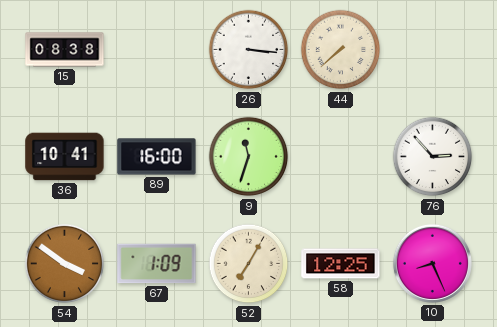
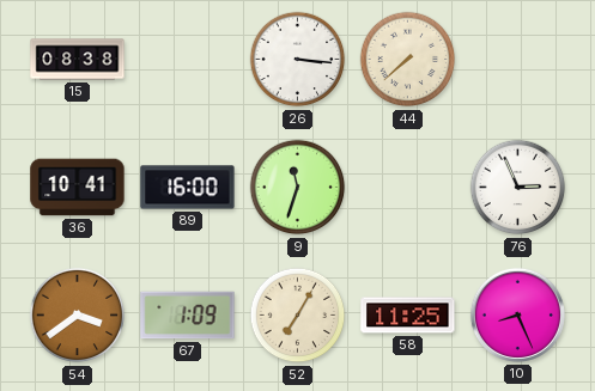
76: 2:53 -> 2:56 (518, 188)
54: 3:51 -> 3:39 (78, 316)
58: 12:25 -> 11:25 (408, 316)
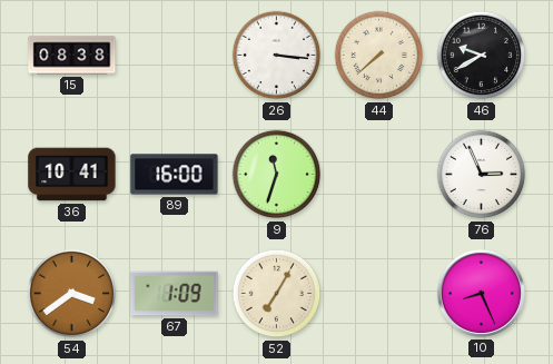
46: none -> 9:40 (482, 56)
58: 11:25 -> none (408, 316)
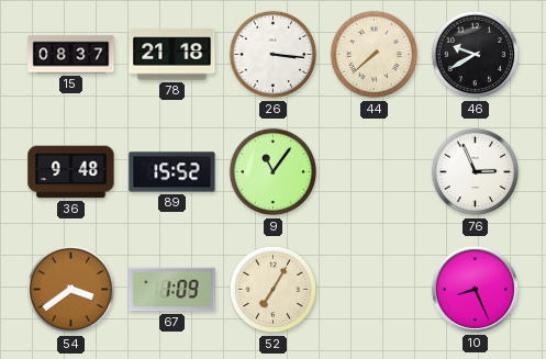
15: 08:38 -> 08:37 (71, 55)
78: none -> 21:18 (172, 55)
36: 10:41 -> 9:48 (71, 172)
89: 16:00 -> 15:52 (172, 172)
9: 11:33 -> 11:06 (274, 172)
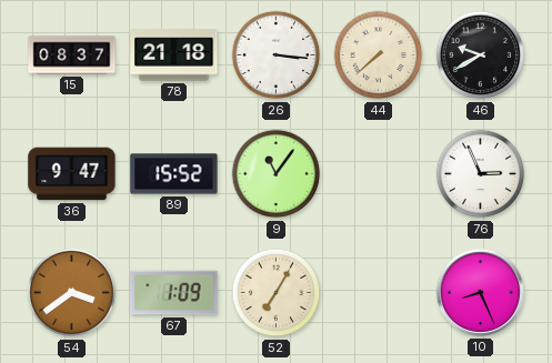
36: 9:48 -> 9:47 (72, 174)
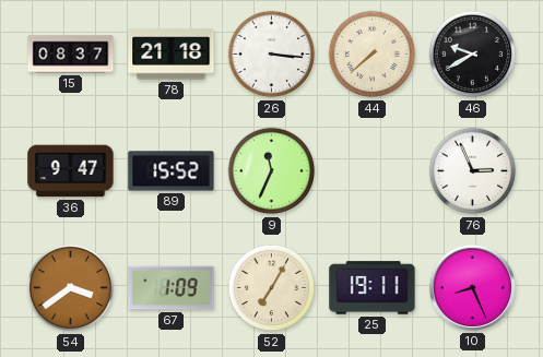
9: 11:06 -> 11:34 (272, 171)
25: none -> 19:11 (373, 288)
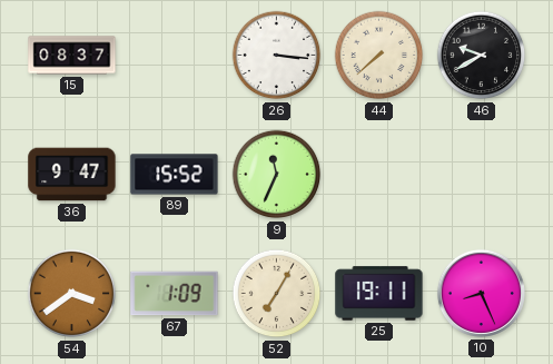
78: 21:18 -> none (172, 55)
76: 2:56 -> none (473, 171)
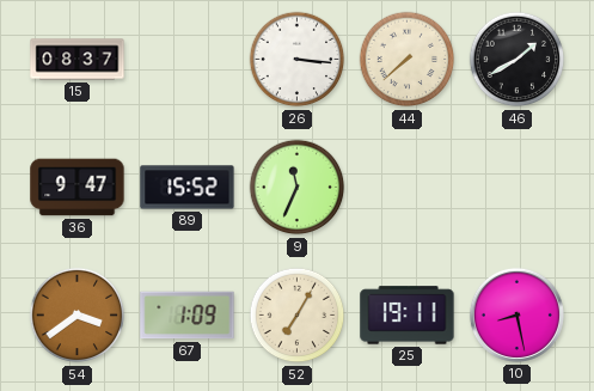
46: 9:40 -> 1:40 (518, 60)
10: 8:26 -> 8:28 (516, 314)
